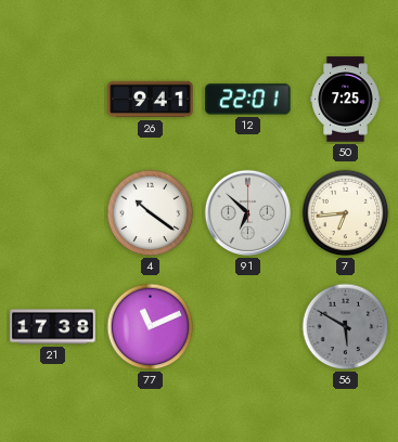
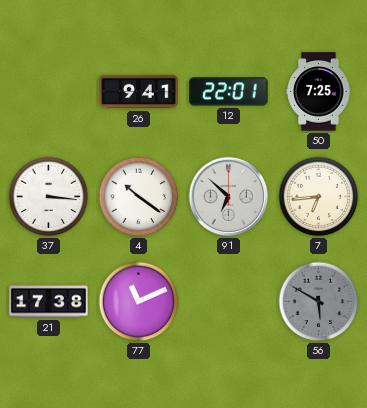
37: none -> 3:16 (49, 197)
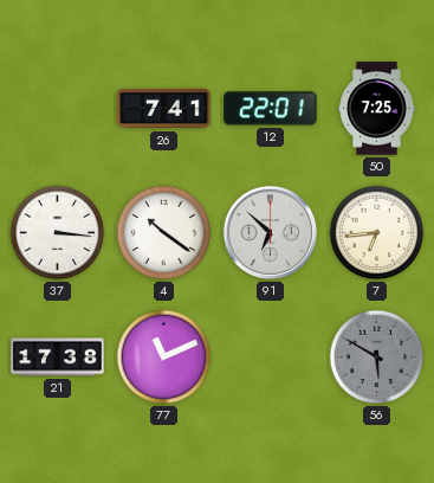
26: 9:41 -> 7:41 (164, 109)
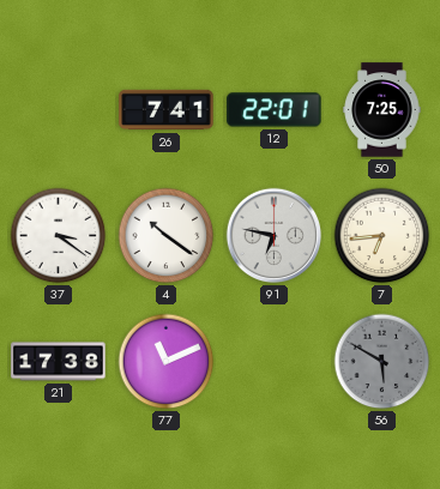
37: 3:16 -> 3:21 (59, 236)
91: 6:52 -> 6:47 (275, 236)
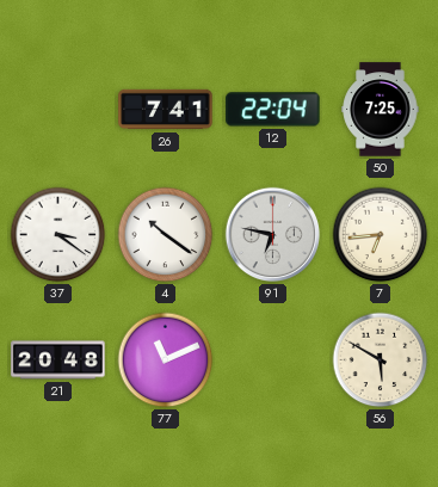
12: 22:01 -> 22:04 (273, 110)
21: 17:38 -> 20:48 (58, 360)
56 dial: grey -> cream (381, 360)
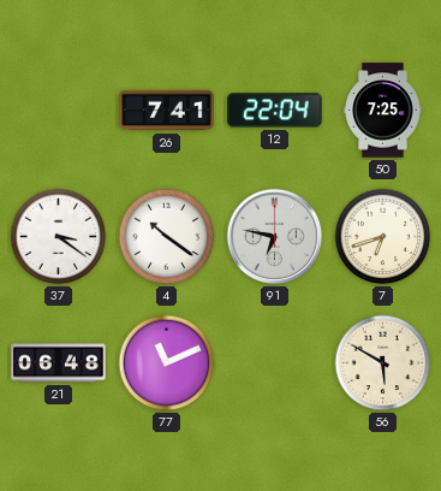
7: 6:44 -> 6:42 (383, 237)
21: 20:48 -> 06:48 (59, 363)
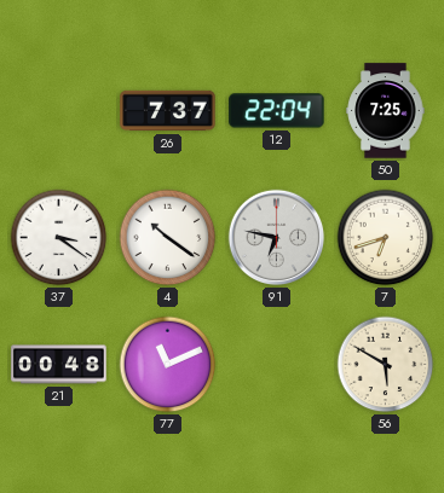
26: 7:41 -> 7:37 (168, 111)
21: 06:48 -> 00:48 (59, 365)
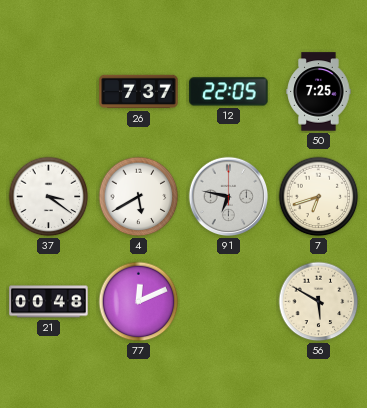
12: 22:04 -> 22:05 (229, 92)
4: 10:21 -> 5:40 (139, 197)
77: 11:11 -> 12:11 (139, 302)
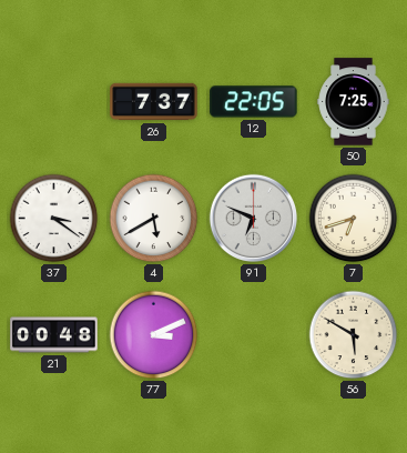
91: 6:47 -> 6:49 (254, 219)
77: 12:11 -> 3:11 (154, 335)
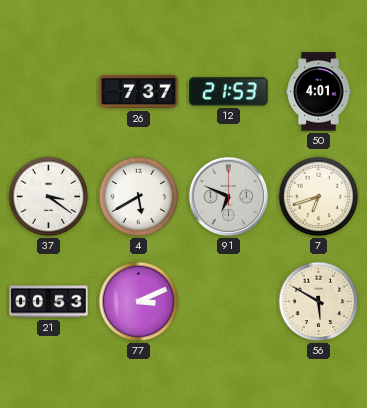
12: 22:05 -> 21:53 (229, 92)
50: 7:25 -> 4:01 (319, 92)
21: 00:48 -> 00:53 (49, 302)
